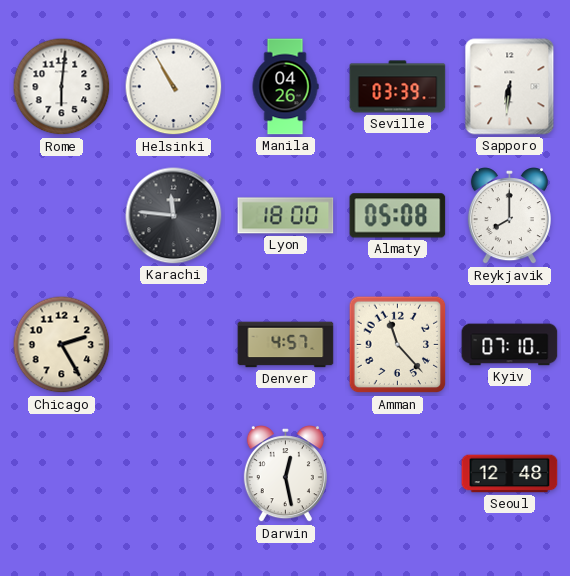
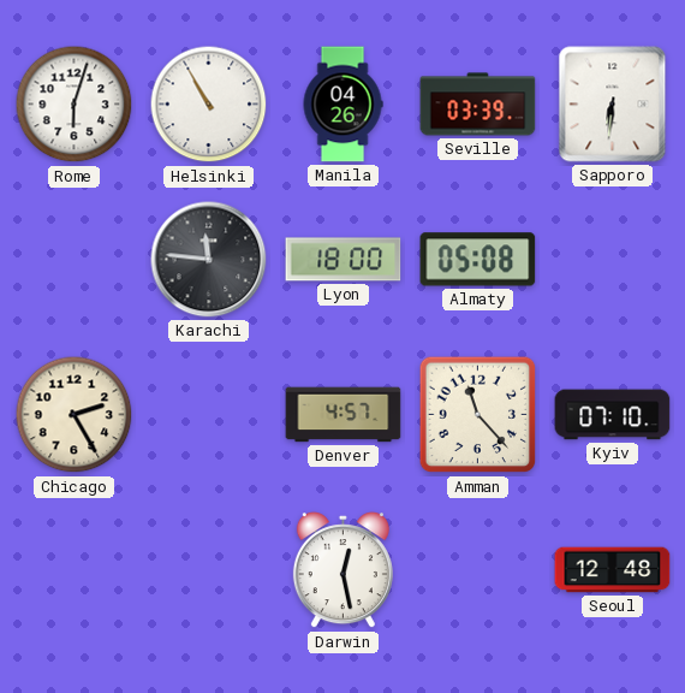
Rome: 6:01 -> 6:03 (75, 105)
Reykjavik: 8:00 -> none (509, 216)
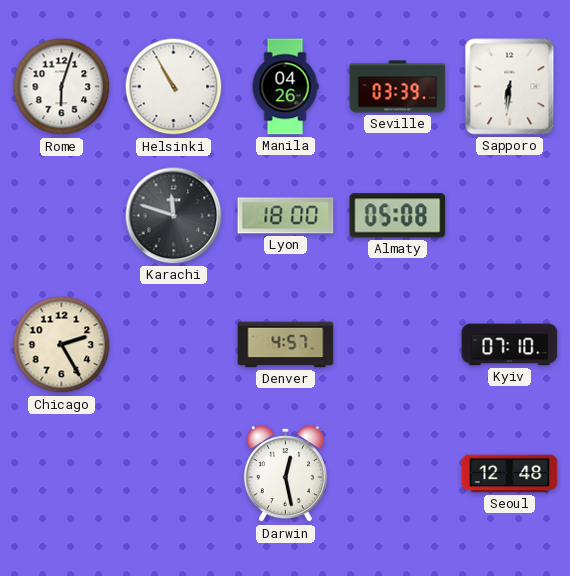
Karachi: 11:46 -> 11:48 (174, 216)
Amman: 11:23 -> none (478, 415)
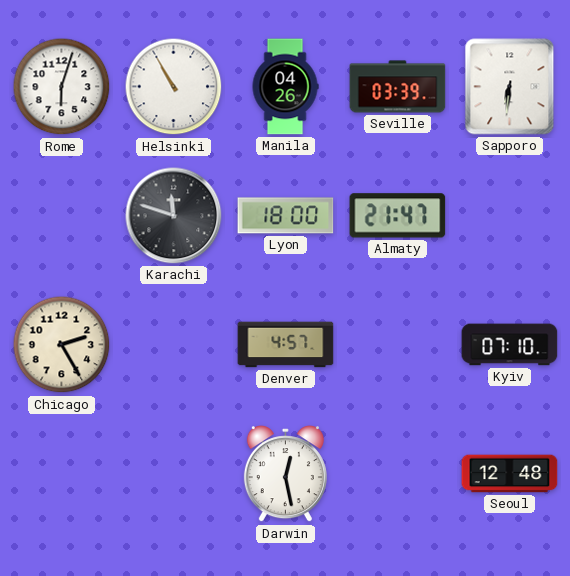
Almaty: 05:08 -> 21:47 (398, 216)
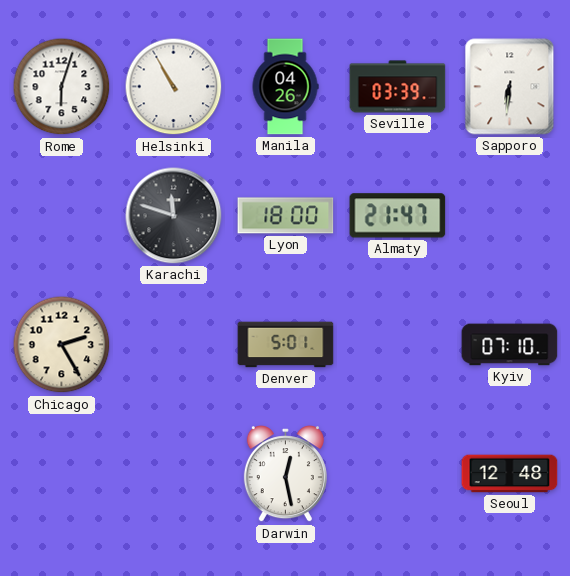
Denver: 4:57 -> 5:01 (286, 345)
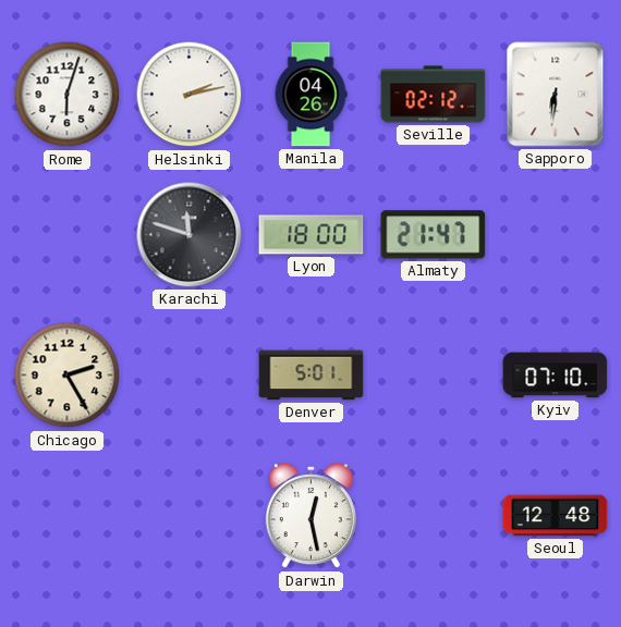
Helsinki: 10:55 -> 2:13 (190, 95)
Seville: 03:39 -> 02:12 (434, 95)
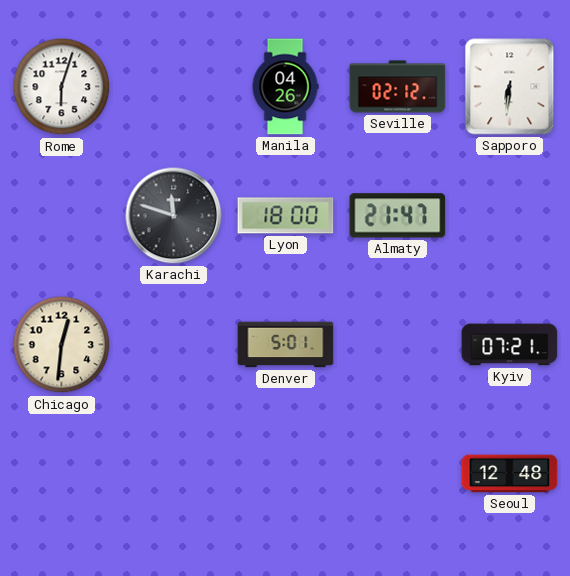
Helsinki: 2:13 -> none (190, 95)
Chicago: 2:25 -> 12:31 (62, 345)
Kyiv: 07:10 -> 07:21 (510, 345)
Darwin: 12:28 -> none (310, 516)
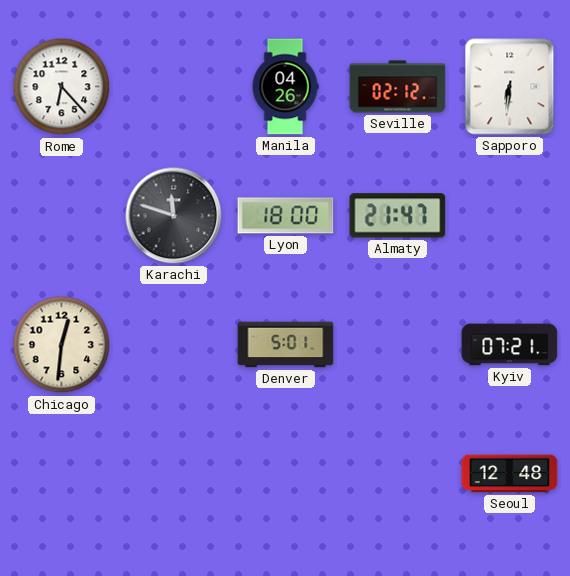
Rome: 6:03 -> 6:23 (62, 87)
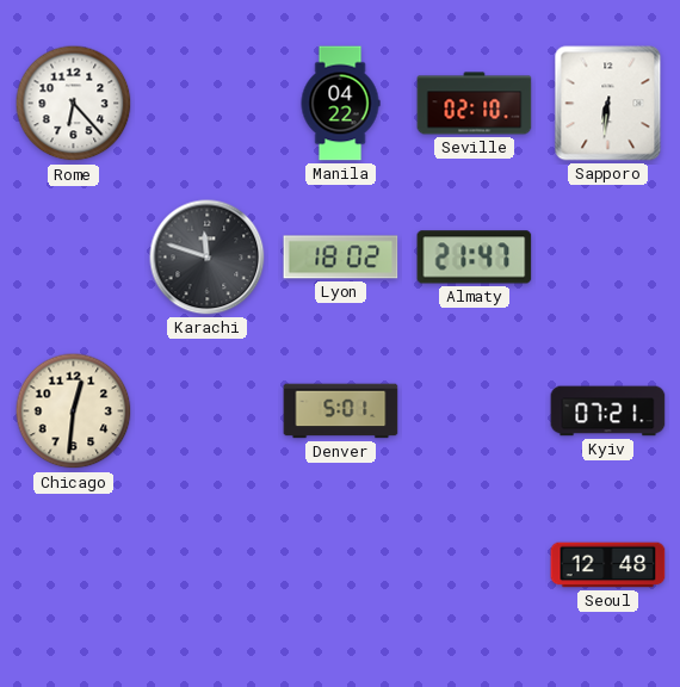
Manila: 04:26 -> 04:22 (340, 104)
Seville: 02:12 -> 02:10 (475, 104)
Lyon: 18:00 -> 18:02 (341, 258)
